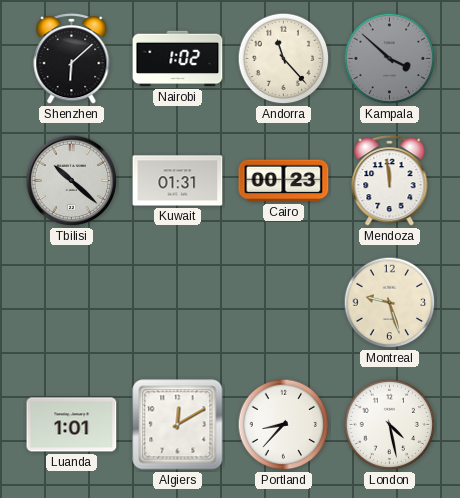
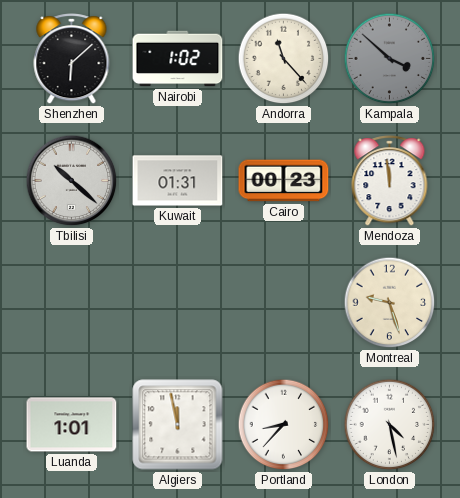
Algiers: 12:10 -> 11:58 (178, 425)
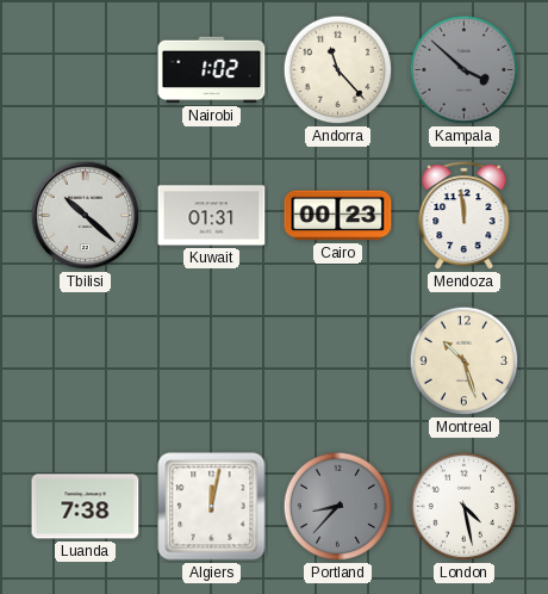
Shenzhen: 6:08 -> none (72, 59)
Montreal: 9:27 -> 10:27 (465, 361)
Luanda: 1:01 -> 7:38 (86, 507)
Algiers: 11:58 -> 12:02 (212, 507)
Portland dial: white -> grey (338, 507)
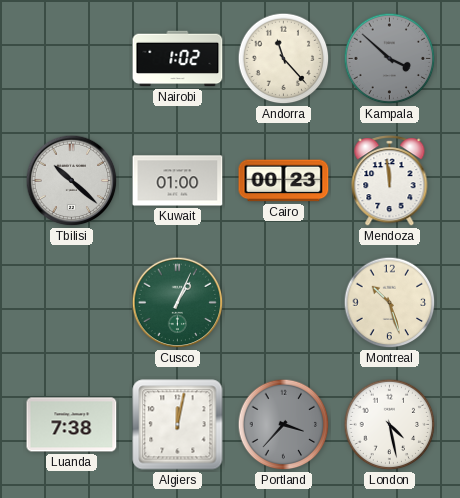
Kuwait: 01:31 -> 01:00 (178, 181)
Cusco: none -> 1:04 (178, 303)
Portland: 8:37 -> 3:37 (284, 425)
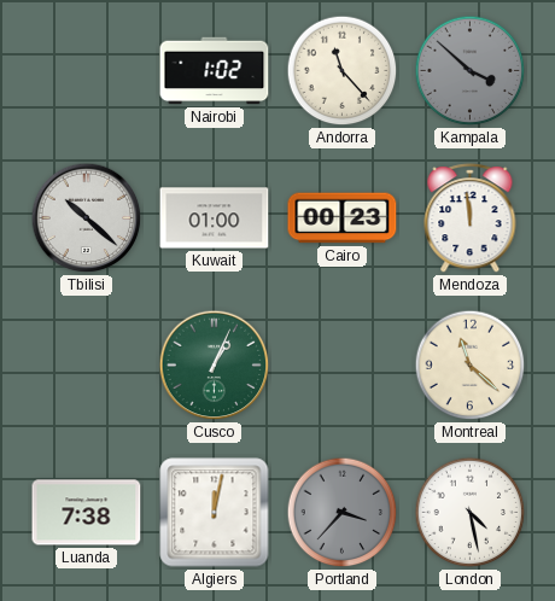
Montreal: 10:27 -> 11:22 (471, 366)
